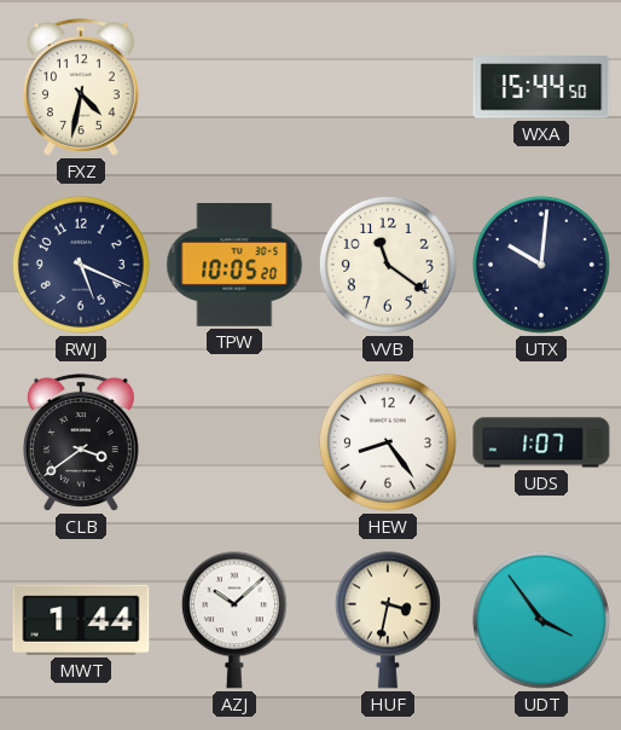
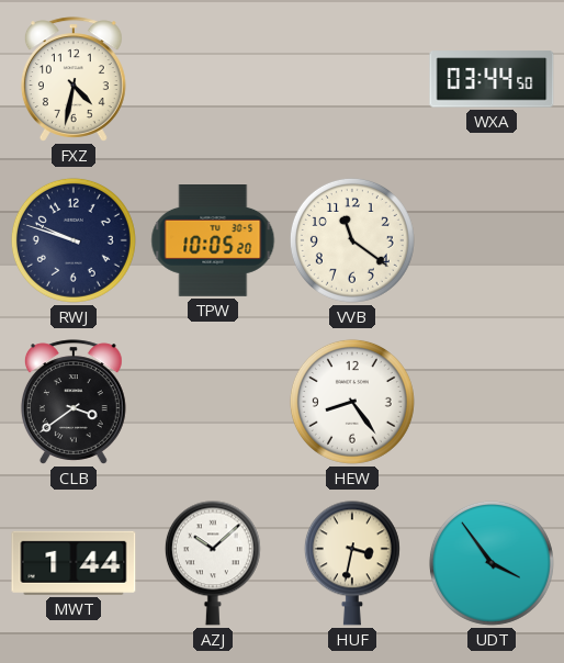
WXA: 15:44 -> 03:44 (492, 79)
RWJ: 5:19 -> 9:48 (74, 240)
UTX: 10:01 -> none (541, 265)
UDS: 1:07 -> none (541, 442)
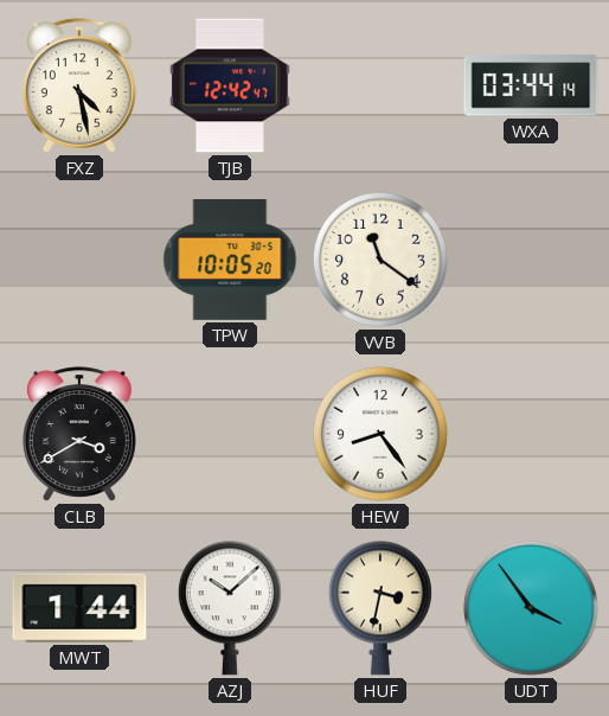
FXZ: 4:32 -> 4:28 (79, 85)
TJB: none -> 12:42 (230, 85)
WXA: 03:44:50 -> 03:44:14 (531, 85)
RWJ: 9:48 -> none (74, 240)
CLB: 3:39 -> 3:40 (79, 434)
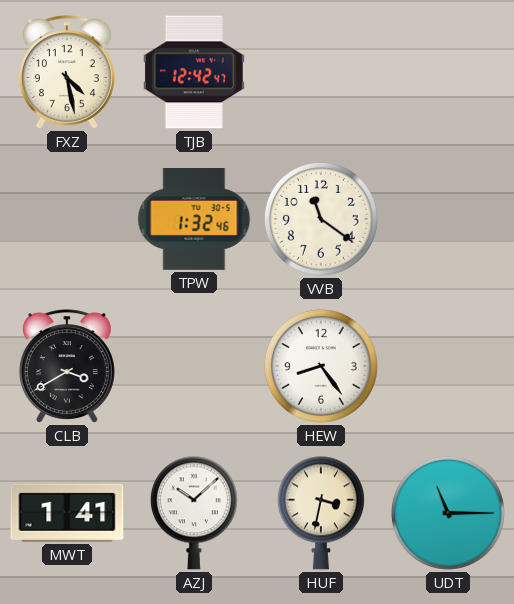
WXA: 03:44 -> none (531, 85)
TPW: 10:05 -> 1:32 (194, 220)
MWT: 1:44 -> 1:41 (67, 513)
UDT: 3:54 -> 11:15 (448, 513)
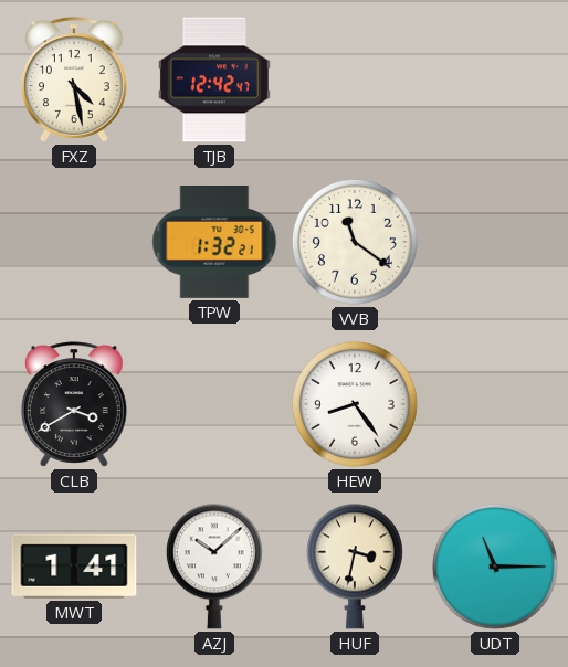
TPW: 1:32:46 -> 1:32:21 (214, 243)
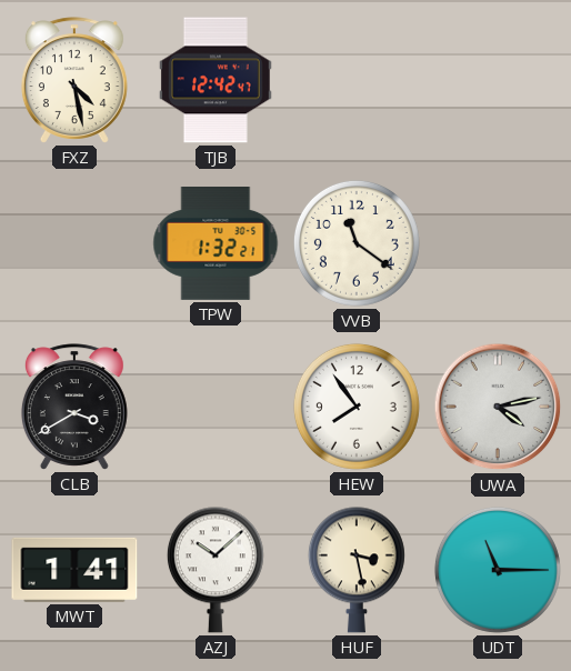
HEW: 8:24 -> 7:54 (357, 407)
UWA: none -> 4:13 (498, 407)
HUF: 3:32 -> 3:28 (357, 570)
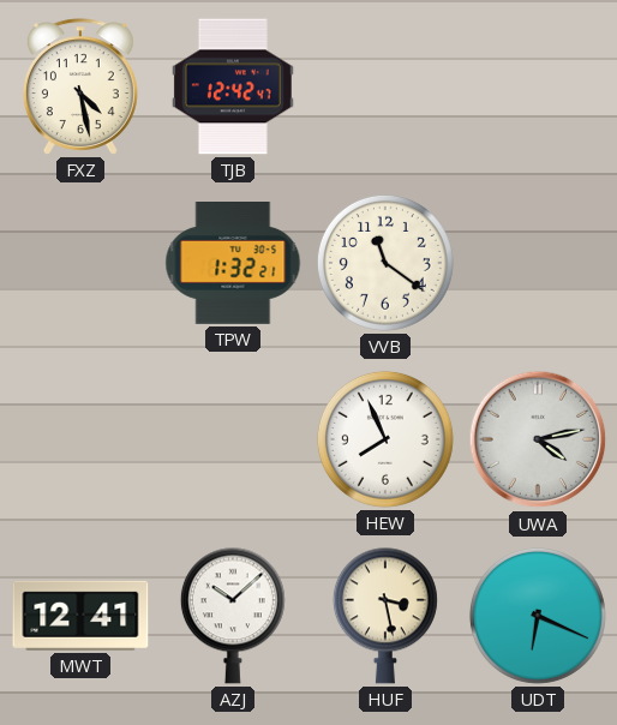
CLB: 3:40 -> none (74, 407)
HEW: 7:54 -> 7:56 (385, 439)
MWT: 1:41 -> 12:41 (80, 616)
UDT: 11:15 -> 6:19 (538, 616)
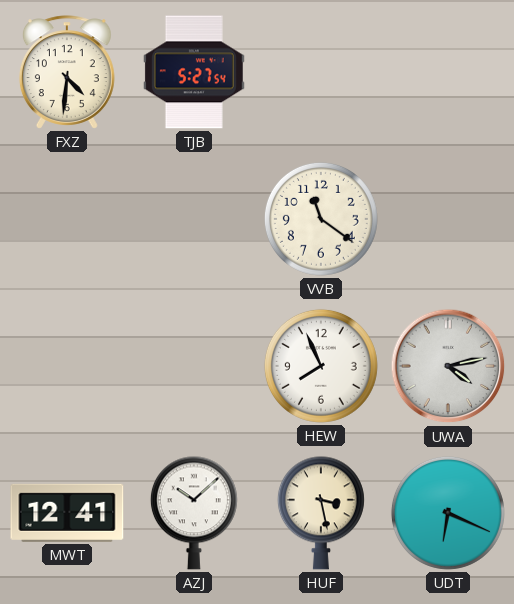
FXZ: 4:28 -> 4:31 (67, 72)
TJB: 12:42 -> 5:27 (194, 72)
TPW: 1:32 -> none (233, 264)
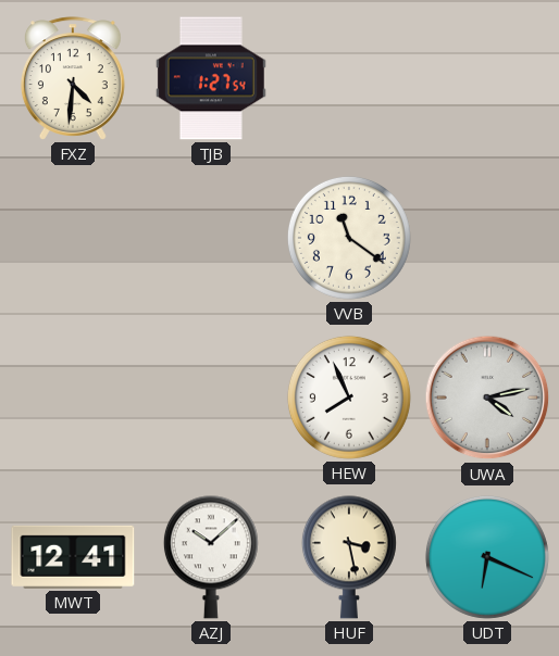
TJB: 5:27 -> 1:27 (211, 78)
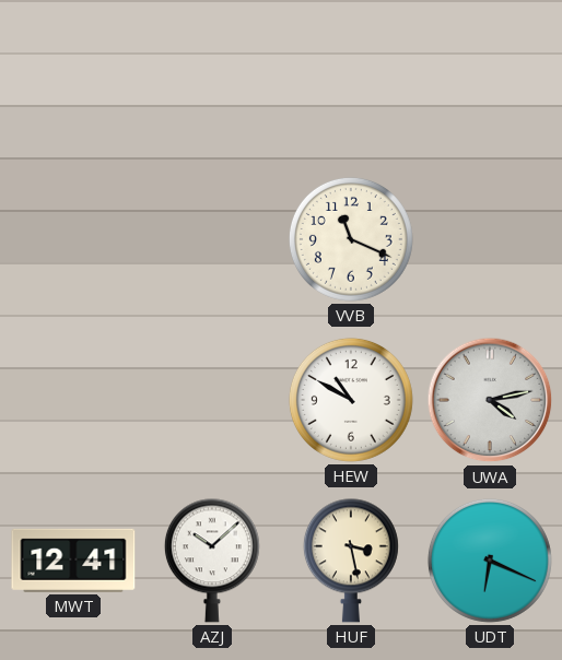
FXZ: 4:31 -> none (73, 78)
TJB: 1:27 -> none (211, 78)
VVB: 11:21 -> 11:19 (351, 239)
HEW: 7:56 -> 10:50 (351, 400)
